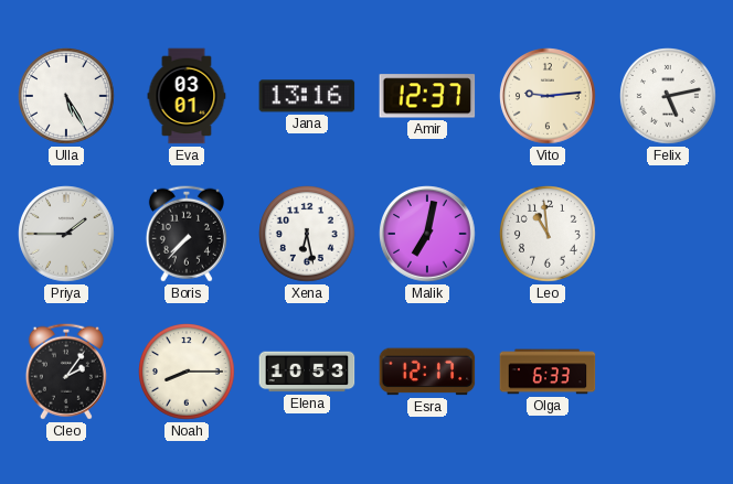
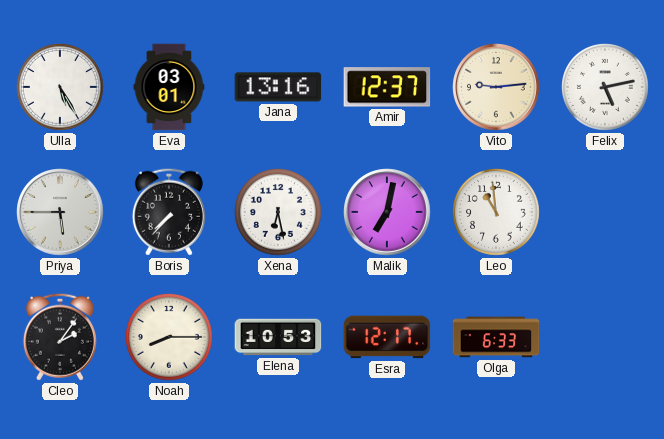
Priya: 1:45 -> 5:45 (60, 212)
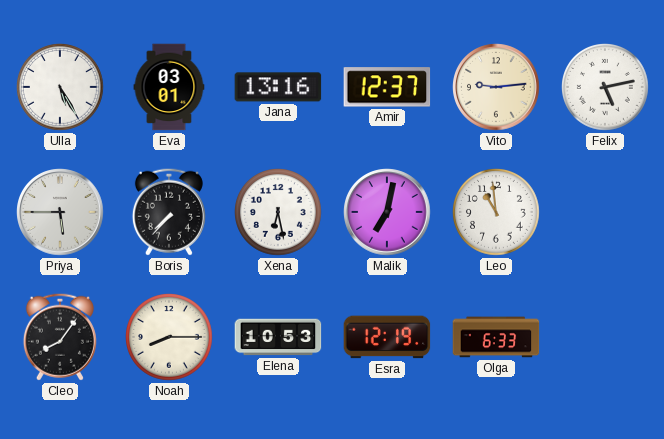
Cleo: 2:06 -> 8:06 (60, 337)
Esra: 12:17 -> 12:19 (387, 337)
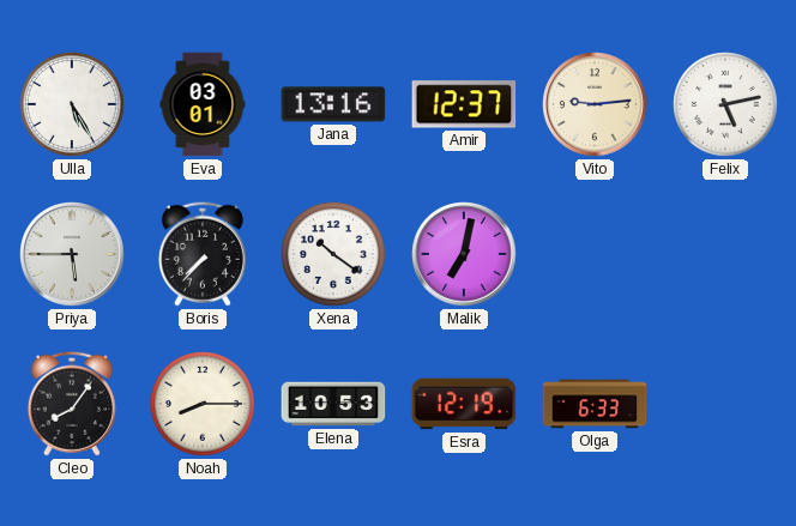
Xena: 6:28 -> 10:21 (334, 255)
Leo: 10:59 -> none (497, 213)
